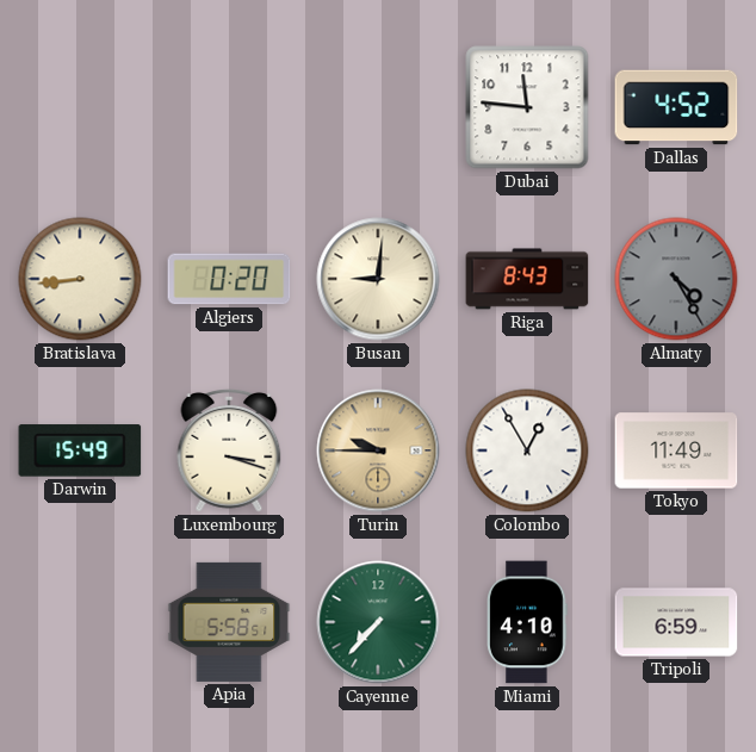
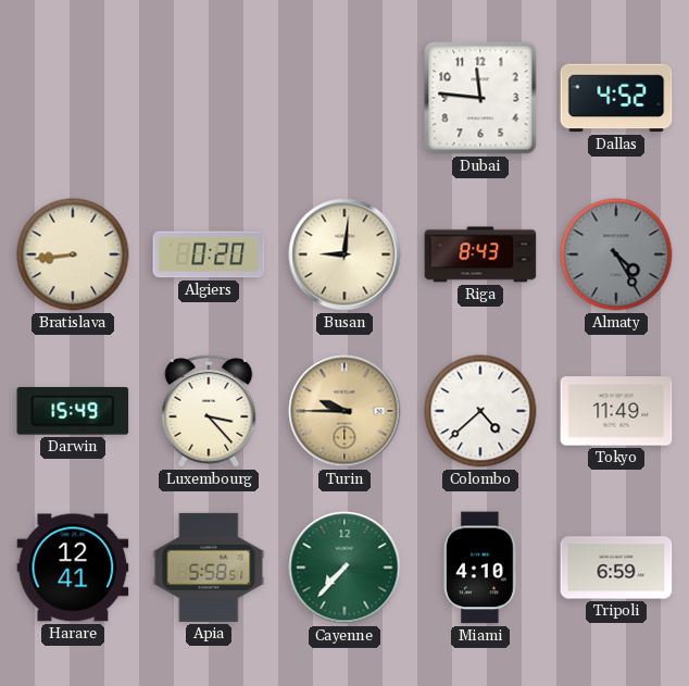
Luxembourg: 3:18 -> 3:23 (209, 411)
Colombo: 12:55 -> 4:38 (480, 411)
Harare: none -> 12:41 (73, 567)
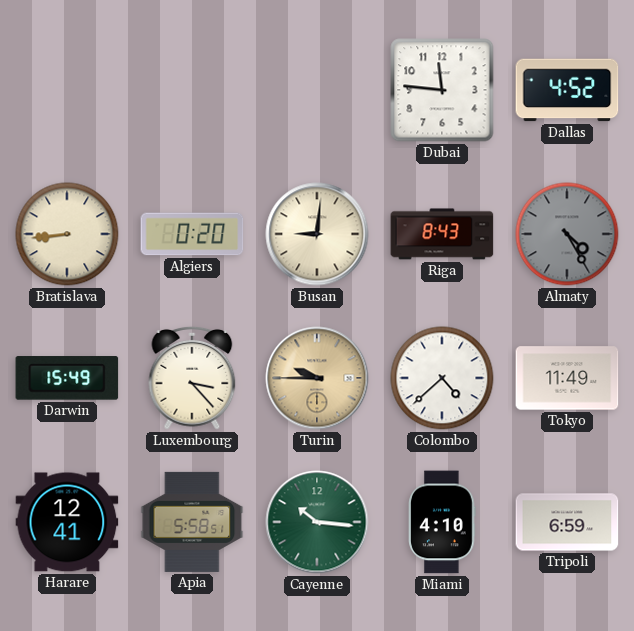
Cayenne: 7:37 -> 10:16 (317, 522)
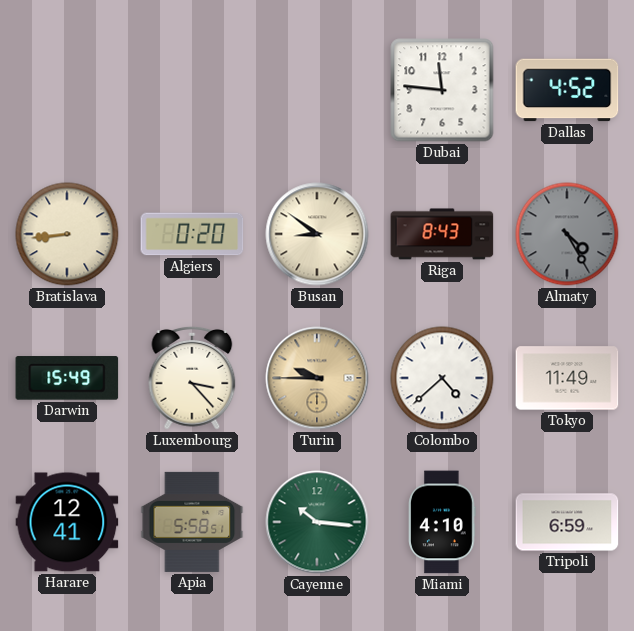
Busan: 9:01 -> 8:51 (317, 234)
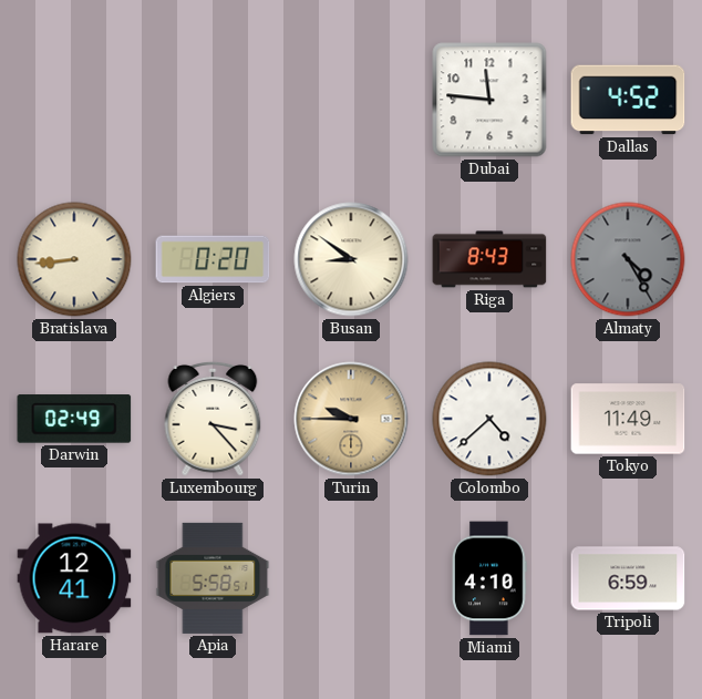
Darwin: 15:49 -> 02:49 (74, 419)
Cayenne: 10:16 -> none (317, 522)
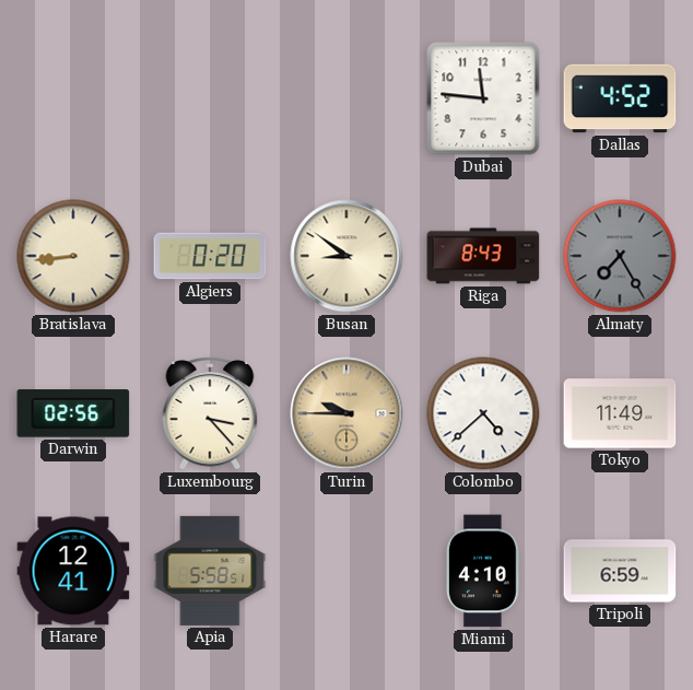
Almaty: 4:25 -> 7:25 (620, 256)
Darwin: 02:49 -> 02:56 (73, 413)
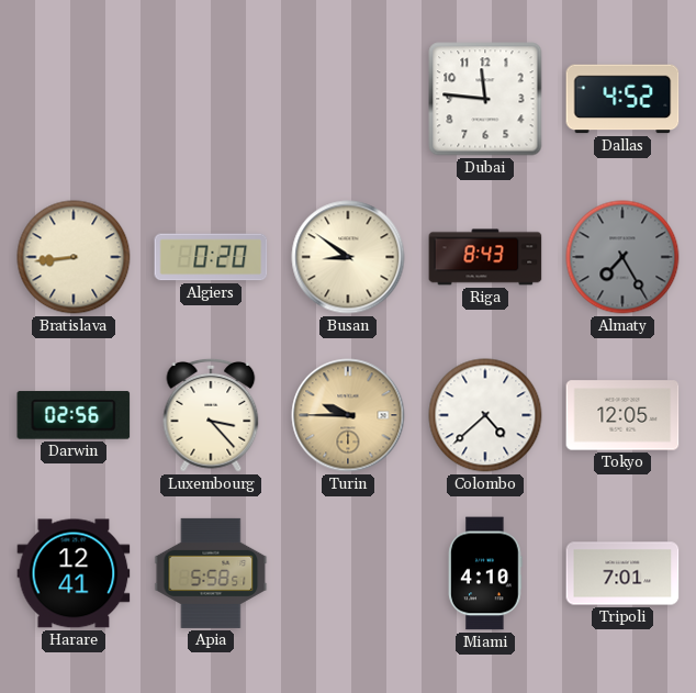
Tokyo: 11:49 -> 12:05 (622, 415)
Tripoli: 6:59 -> 7:01 (622, 573)
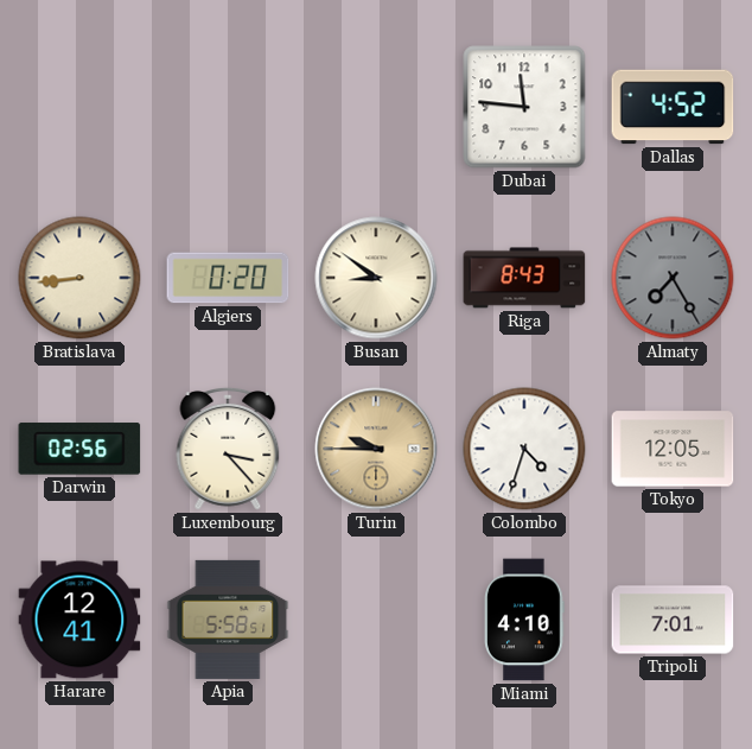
Colombo: 4:38 -> 4:33 (524, 449)
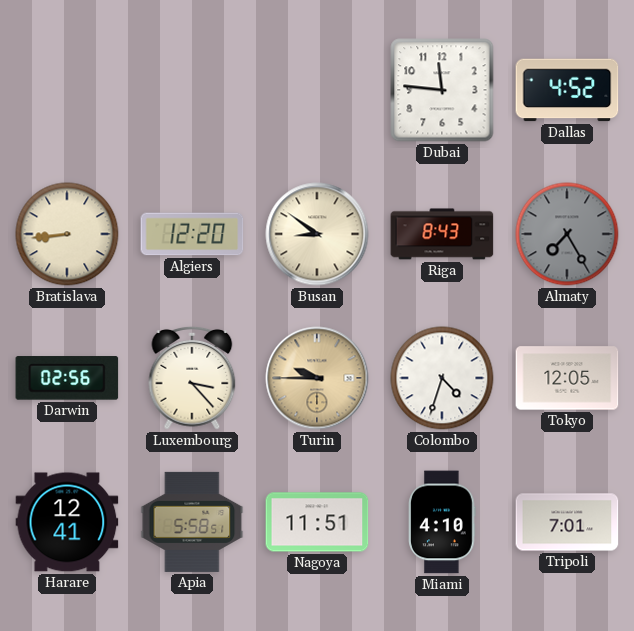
Algiers: 0:20 -> 12:20 (192, 234)
Nagoya: none -> 11:51 (317, 522)
